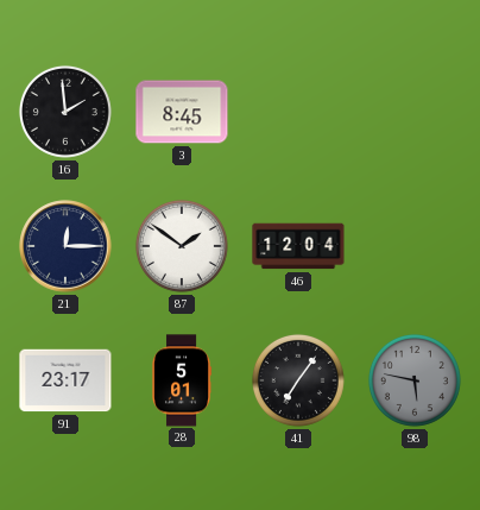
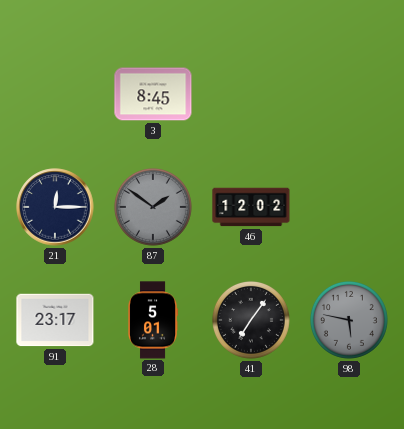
16: 1:59 -> none (65, 112)
87 dial: white -> grey (153, 207)
46: 12:04 -> 12:02 (251, 207)
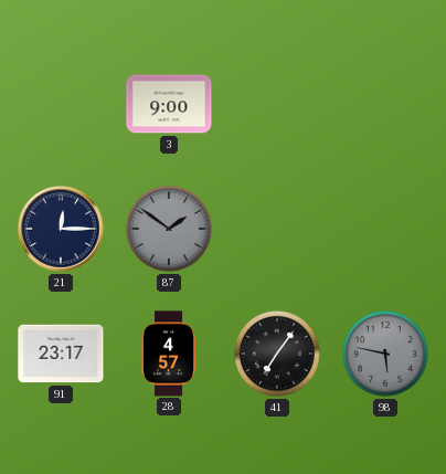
3: 8:45 -> 9:00 (169, 104)
46: 12:02 -> none (251, 207)
28: 5:01 -> 4:57 (170, 354)
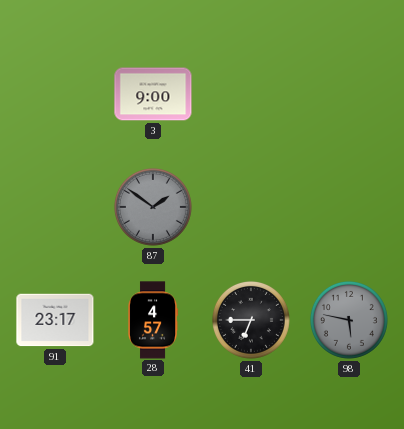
21: 12:15 -> none (61, 229)
41: 7:06 -> 6:45 (251, 320)
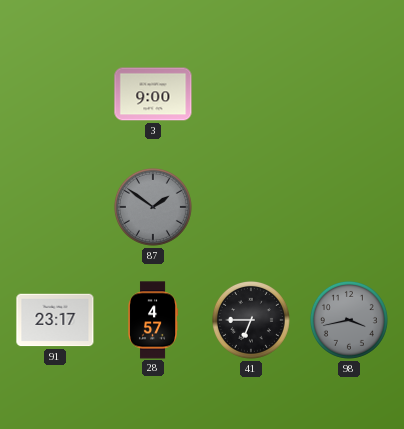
98: 5:47 -> 3:43 (349, 320)
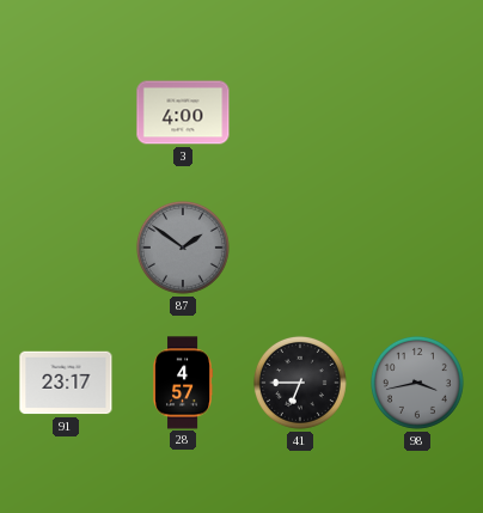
3: 9:00 -> 4:00 (183, 112)
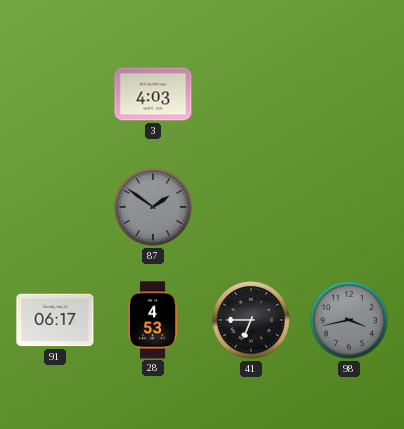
3: 4:00 -> 4:03 (153, 94)
91: 23:17 -> 06:17 (55, 320)
28: 4:57 -> 4:53 (154, 320)
